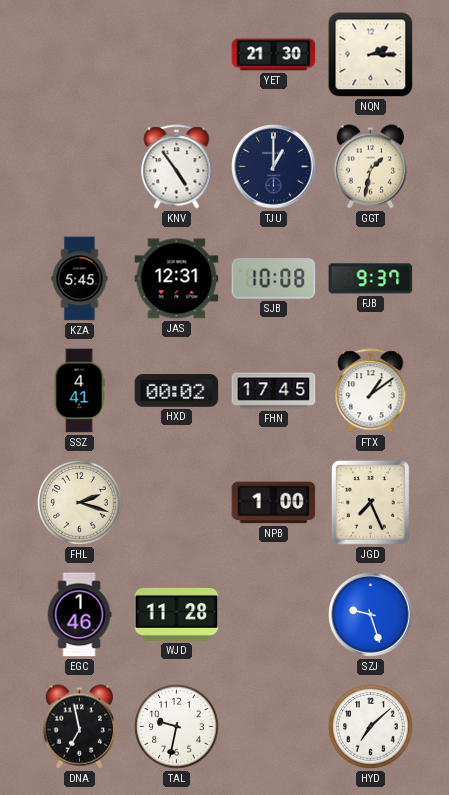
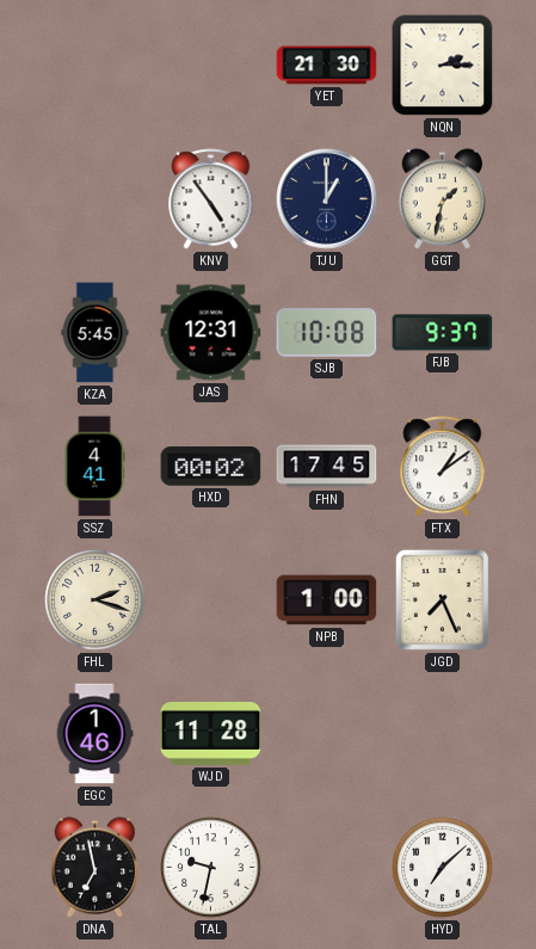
SZJ: 9:27 -> none (371, 615)
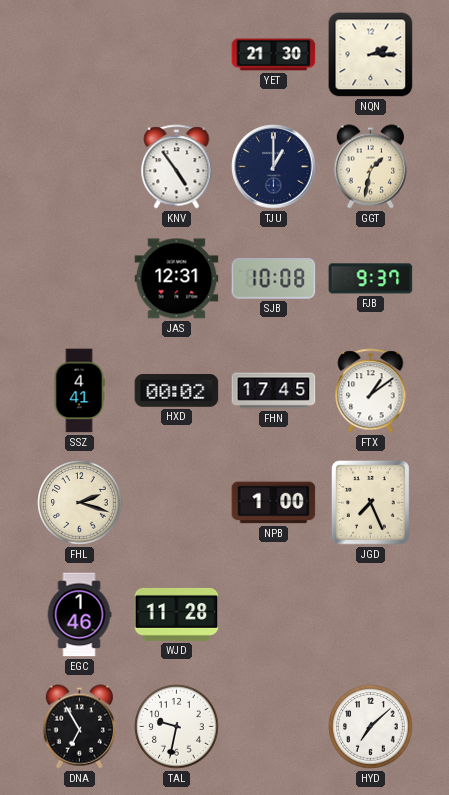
KZA: 5:45 -> none (96, 333)
DNA: 6:58 -> 6:55 (80, 727)
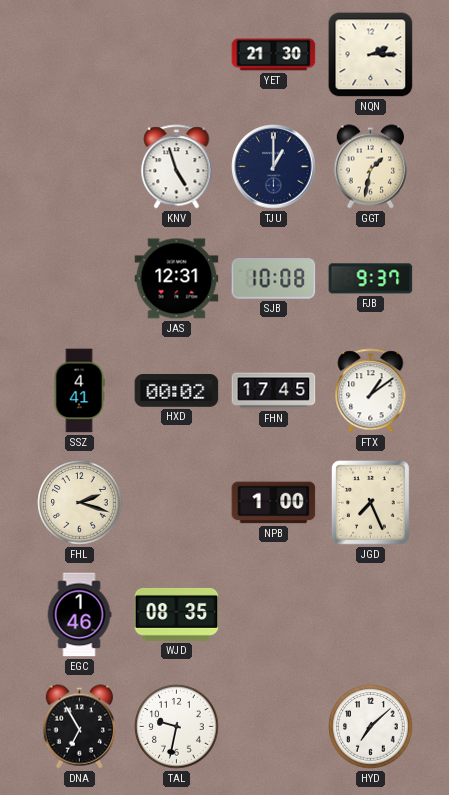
KNV: 4:54 -> 4:57 (177, 167)
WJD: 11:28 -> 08:35 (177, 614)
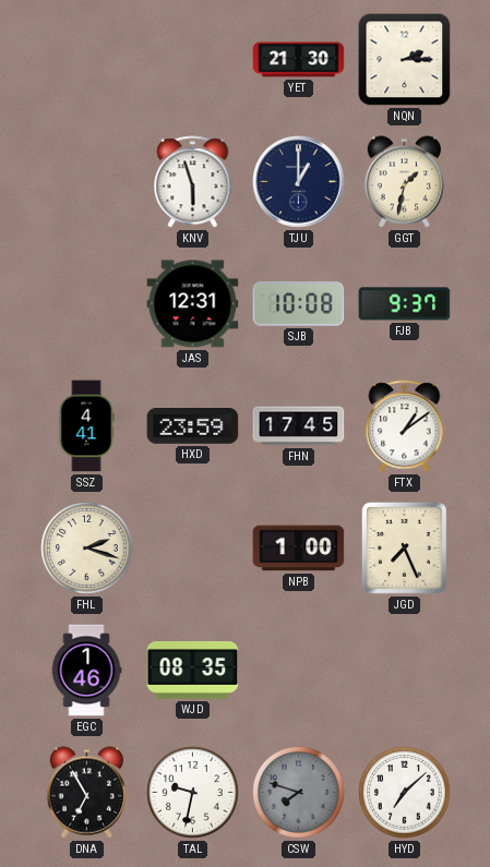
KNV: 4:57 -> 5:57 (193, 182)
HXD: 00:02 -> 23:59 (193, 426)
CSW: none -> 7:48 (299, 793)
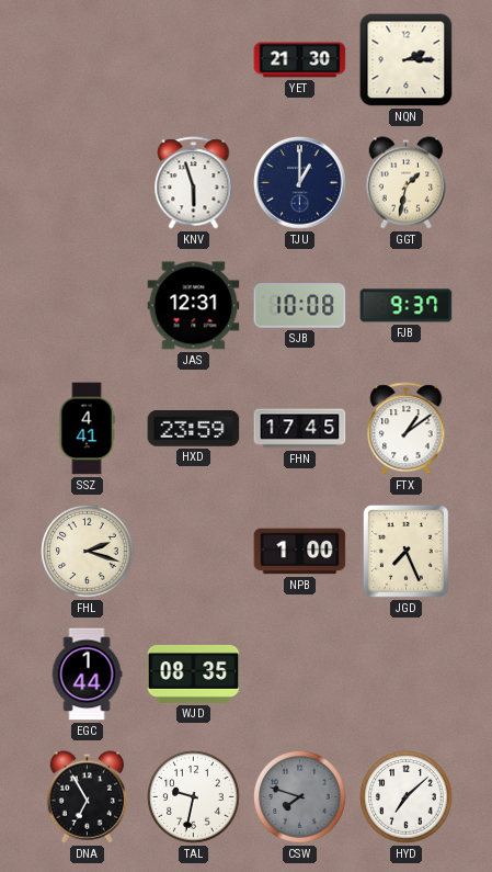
EGC: 1:46 -> 1:44 (87, 675)
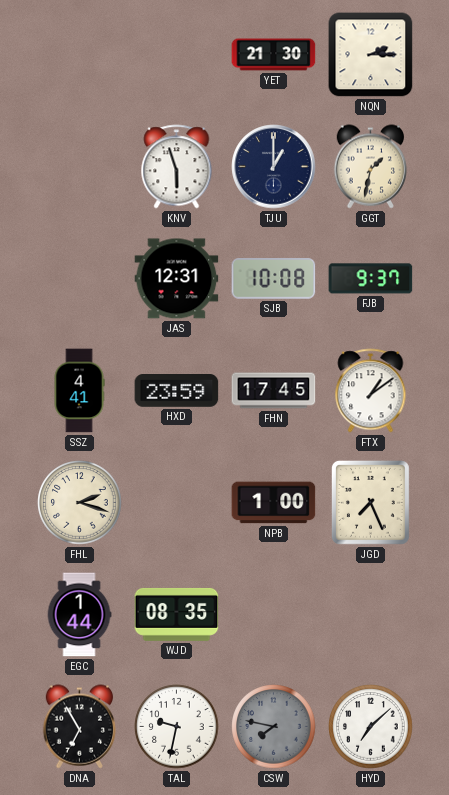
CSW: 7:48 -> 7:47 (274, 727)
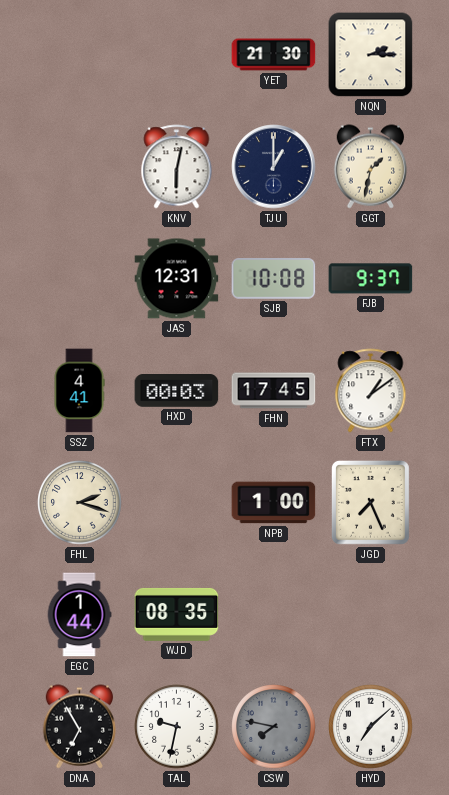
KNV: 5:57 -> 6:02 (177, 167)
HXD: 23:59 -> 00:03 (177, 391)
